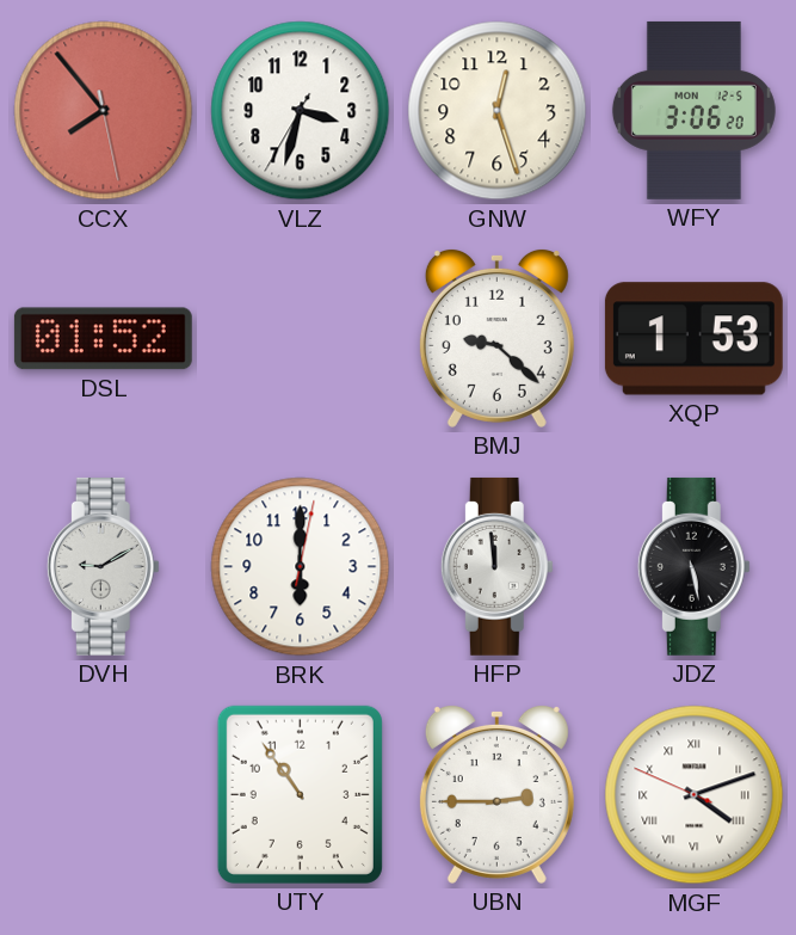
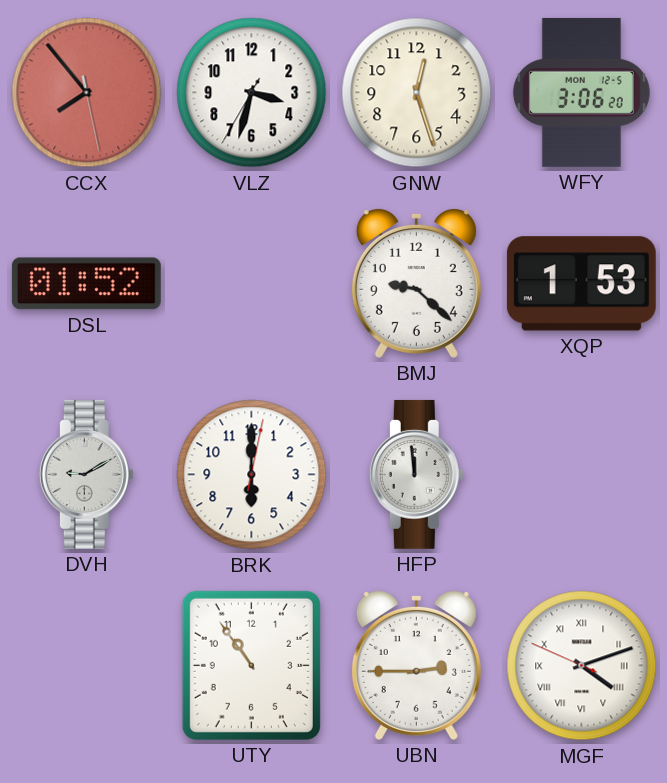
JDZ: 5:28 -> none (693, 566)
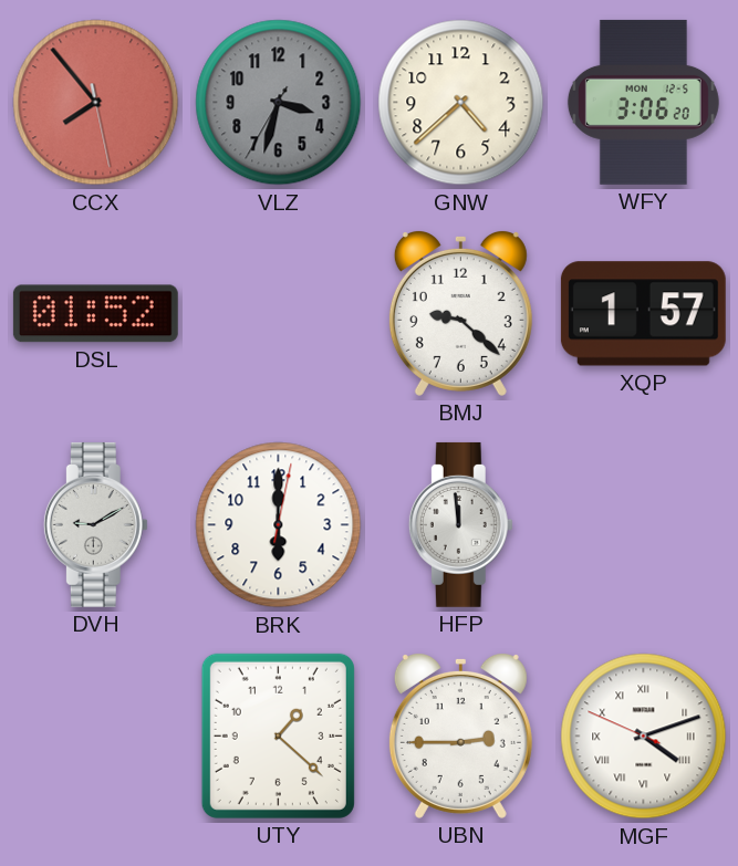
VLZ dial: white -> grey (279, 103)
GNW: 12:27 -> 4:38 (461, 103)
XQP: 1:53 -> 1:57 (643, 314)
UTY: 10:54 -> 1:22 (278, 735)
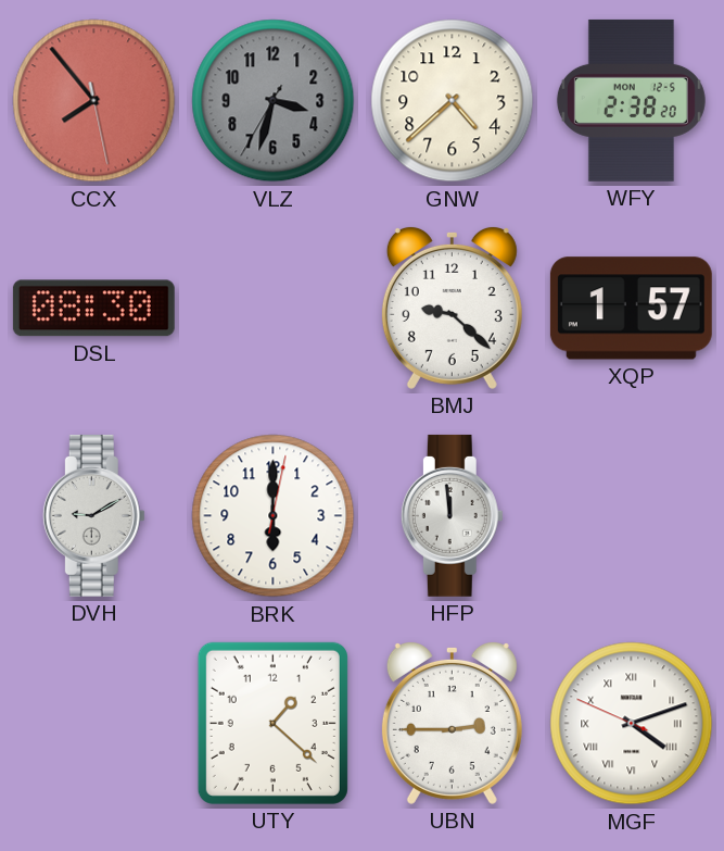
WFY: 3:06 -> 2:38 (631, 100)
DSL: 01:52 -> 08:30 (93, 309)
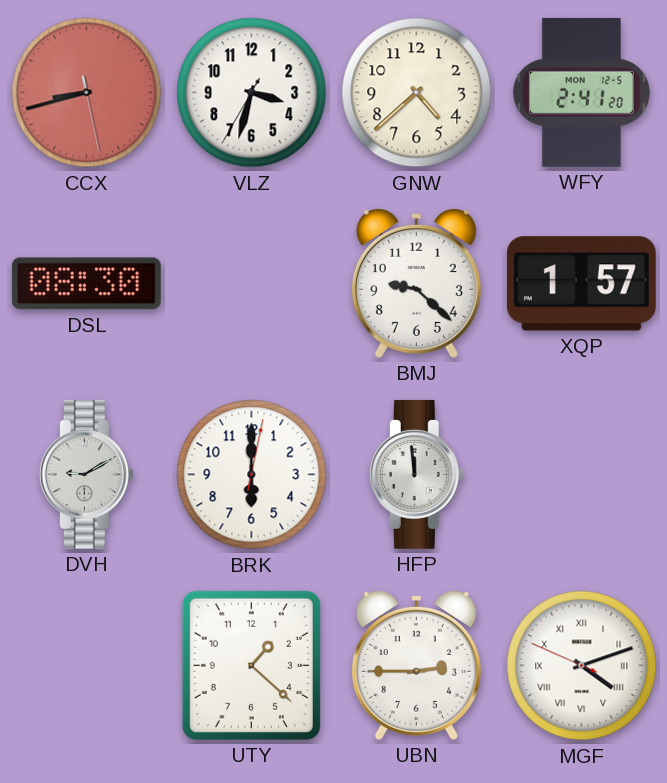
CCX: 7:53 -> 8:42 (87, 93)
VLZ dial: grey -> white (252, 93)
WFY: 2:38 -> 2:41 (581, 92)
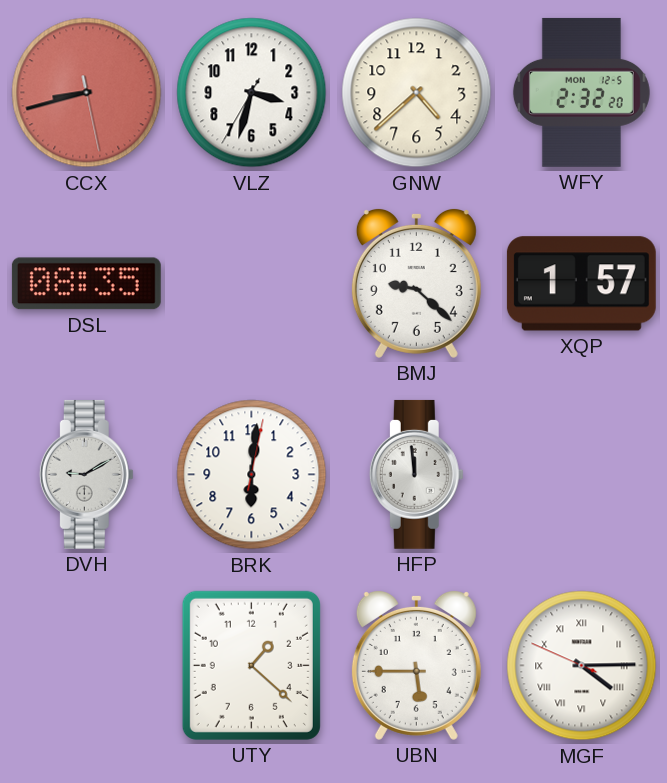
WFY: 2:41 -> 2:32 (581, 92)
DSL: 08:30 -> 08:35 (86, 284)
BRK: 6:00 -> 6:01 (252, 475)
UBN: 2:45 -> 5:45 (416, 665)
MGF: 4:11 -> 4:14 (582, 666)
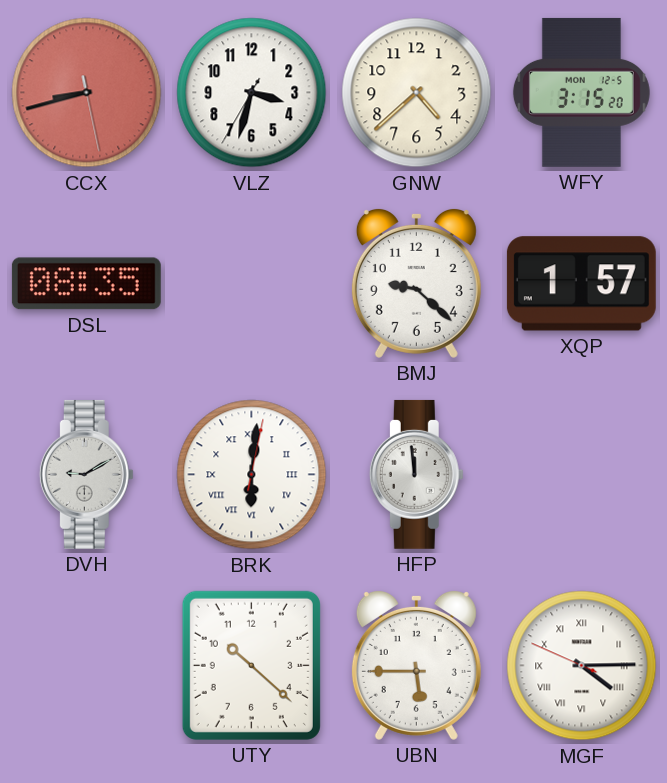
WFY: 2:32 -> 3:15 (581, 92)
BRK numerals: Arabic -> Roman (252, 475)
UTY: 1:22 -> 10:22 (251, 665)
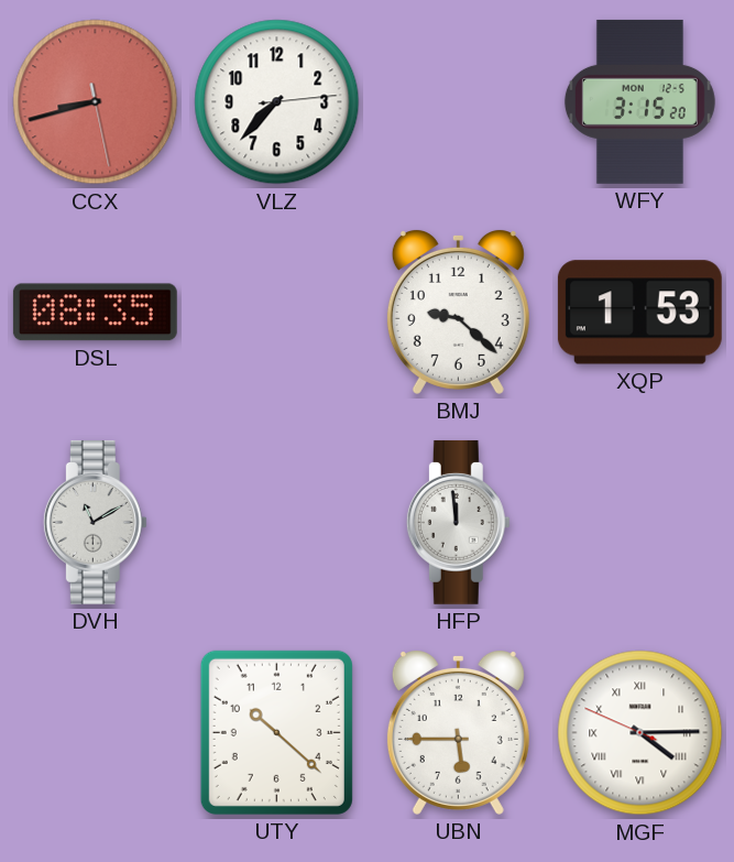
VLZ: 3:32 -> 7:37 (277, 102)
GNW: 4:38 -> none (417, 93)
XQP: 1:57 -> 1:53 (639, 313)
DVH: 9:10 -> 11:10 (95, 522)
BRK: 6:01 -> none (252, 475)
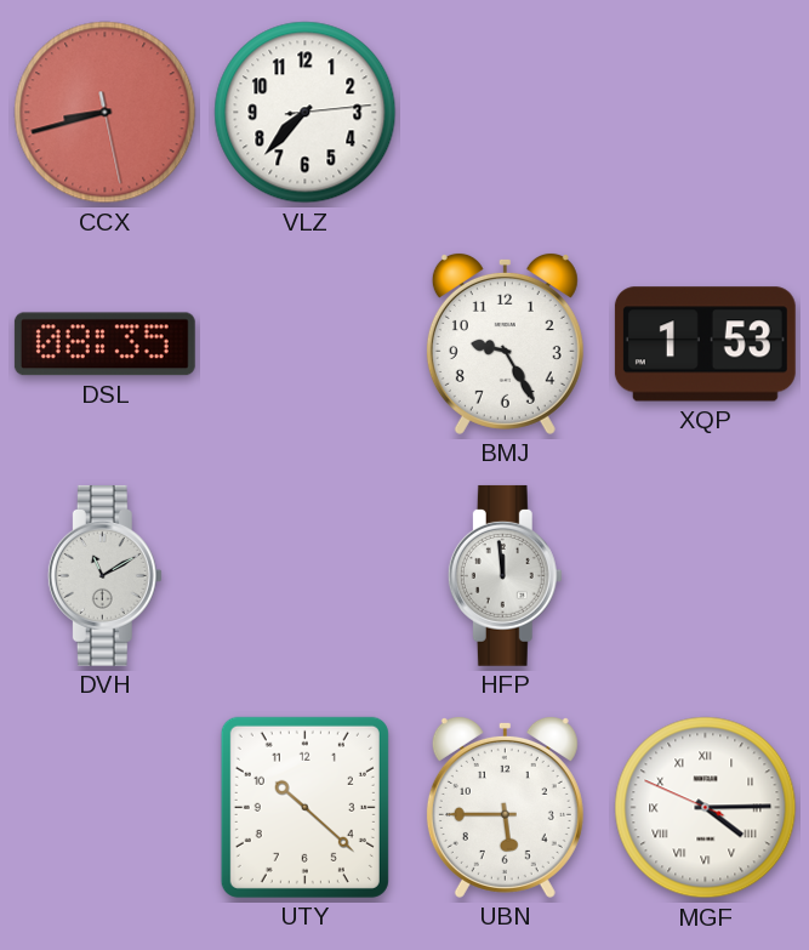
WFY: 3:15 -> none (639, 101)
BMJ: 9:22 -> 9:25 (505, 343)
